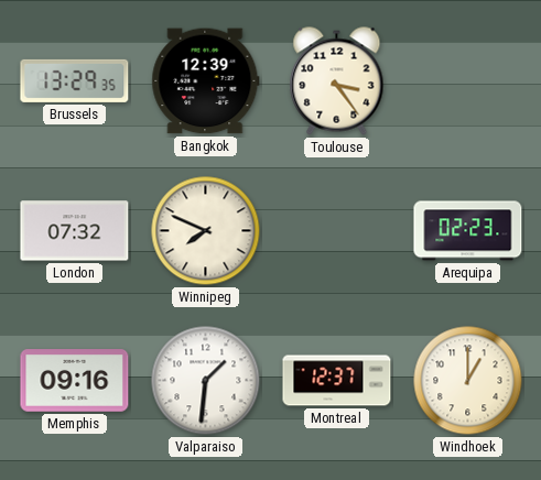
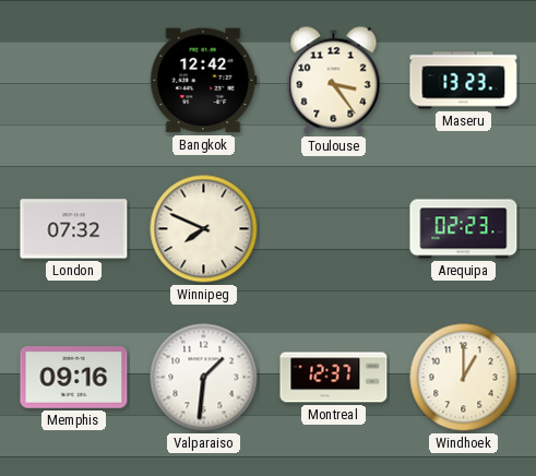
Brussels: 13:29 -> none (75, 80)
Bangkok: 12:39 -> 12:42 (204, 81)
Maseru: none -> 13:23 (464, 81)
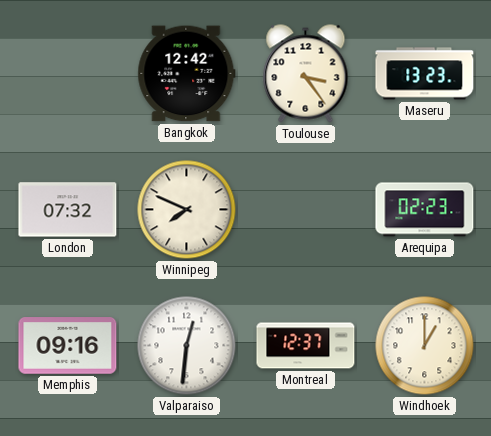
Valparaiso: 1:31 -> 12:31 (187, 346)
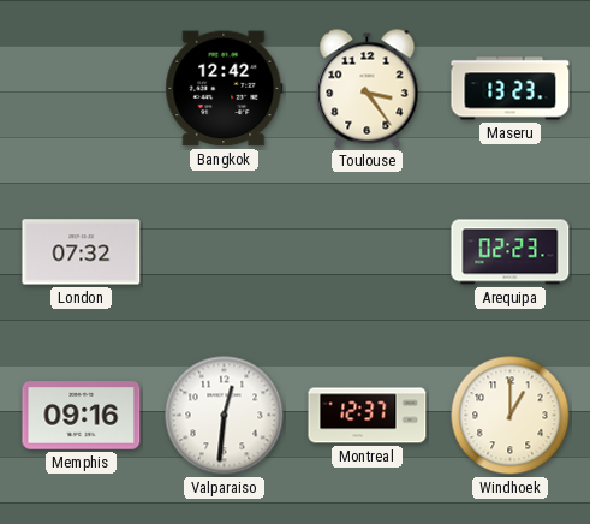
Winnipeg: 7:49 -> none (187, 210)
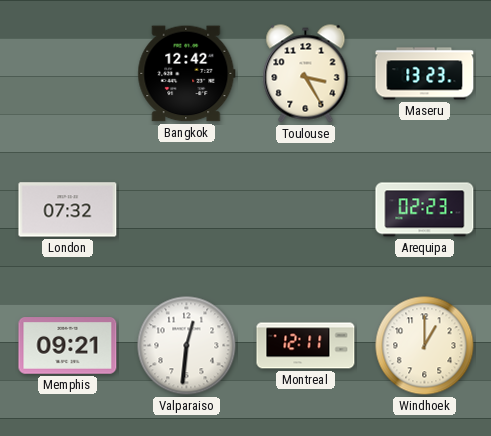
Toulouse: 3:24 -> 3:25 (306, 74)
Memphis: 09:16 -> 09:21 (68, 346)
Montreal: 12:37 -> 12:11 (306, 346)
